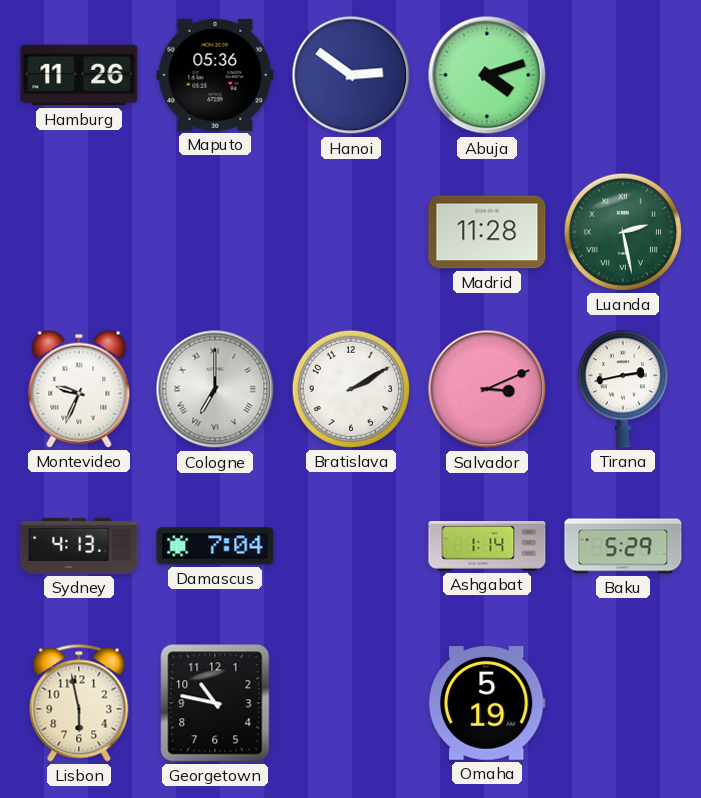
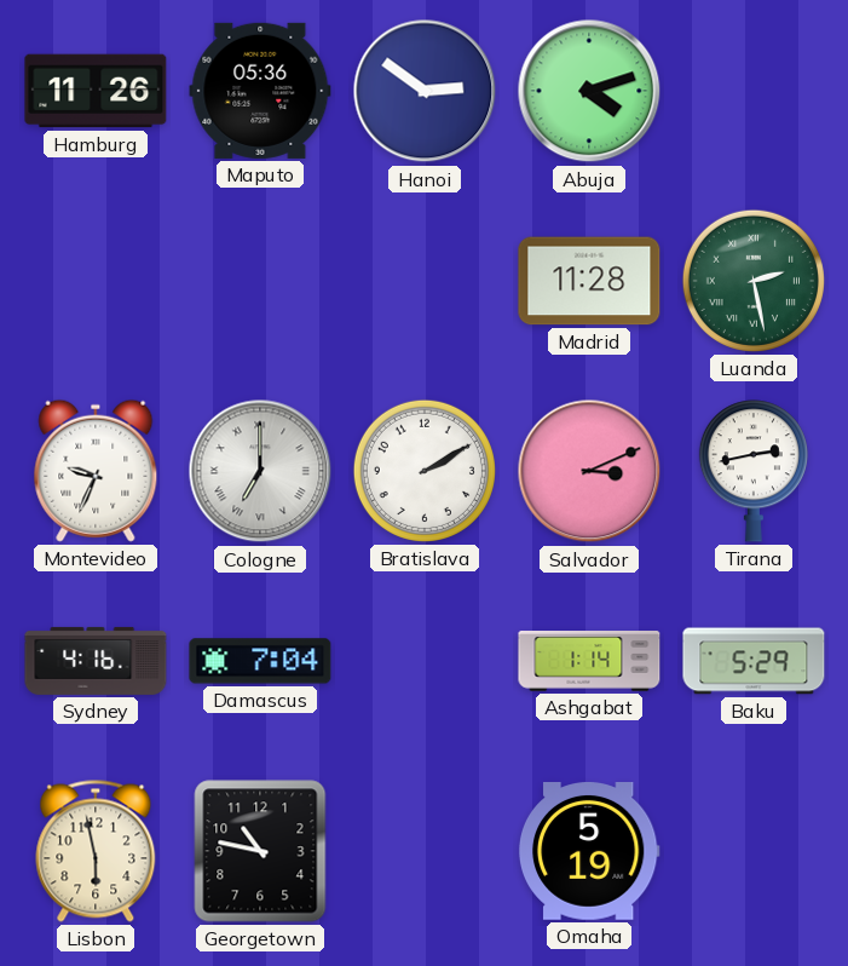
Sydney: 4:13 -> 4:16 (96, 661)
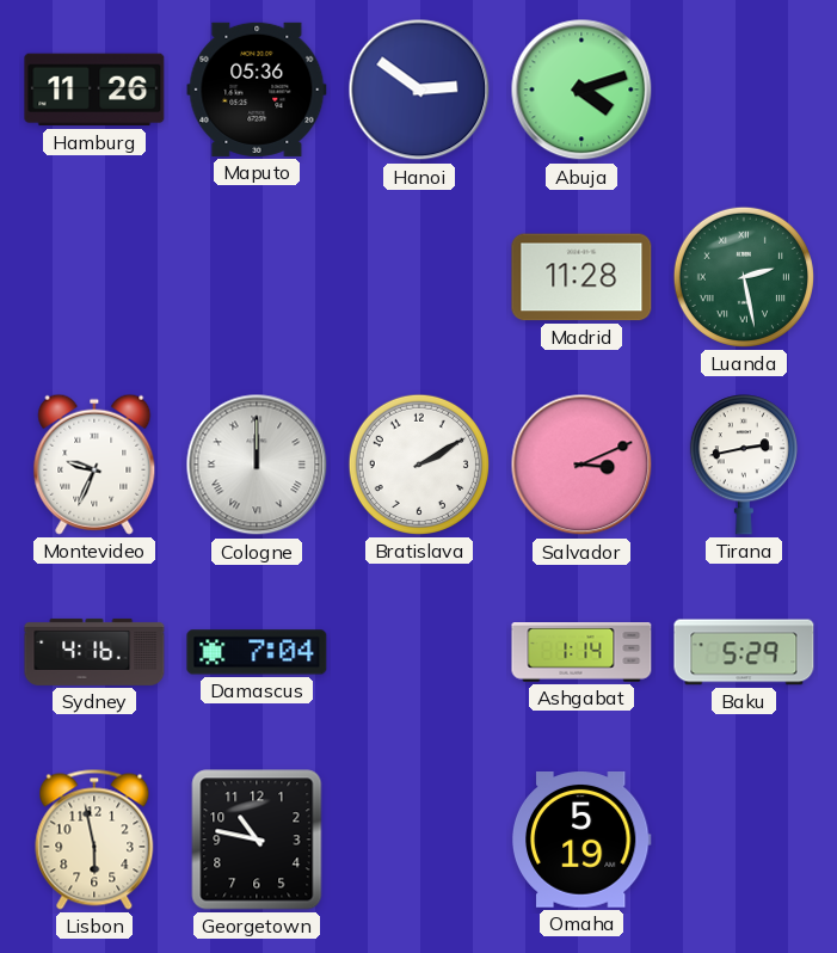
Cologne: 7:00 -> 12:00 (257, 465)
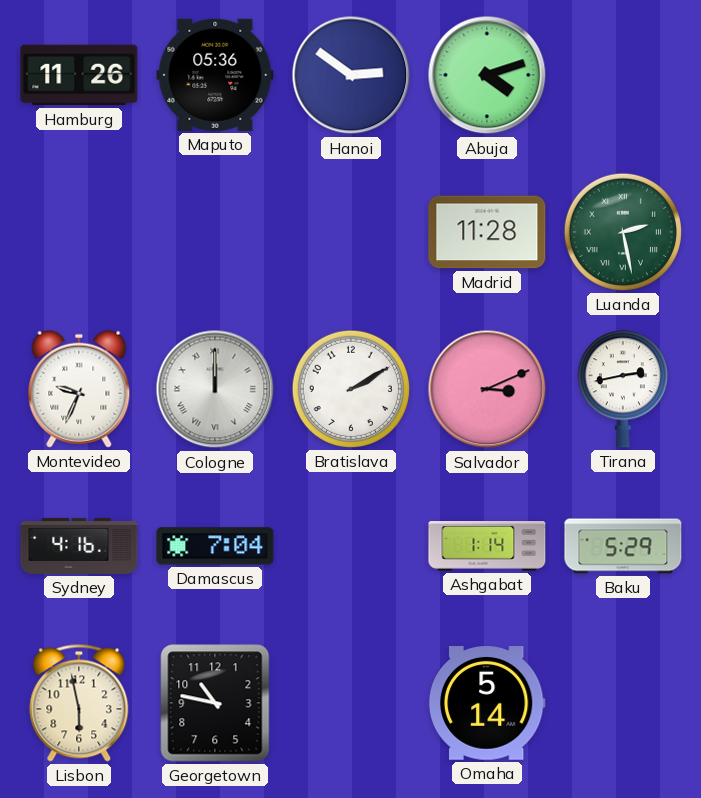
Omaha: 5:19 -> 5:14 (487, 704)
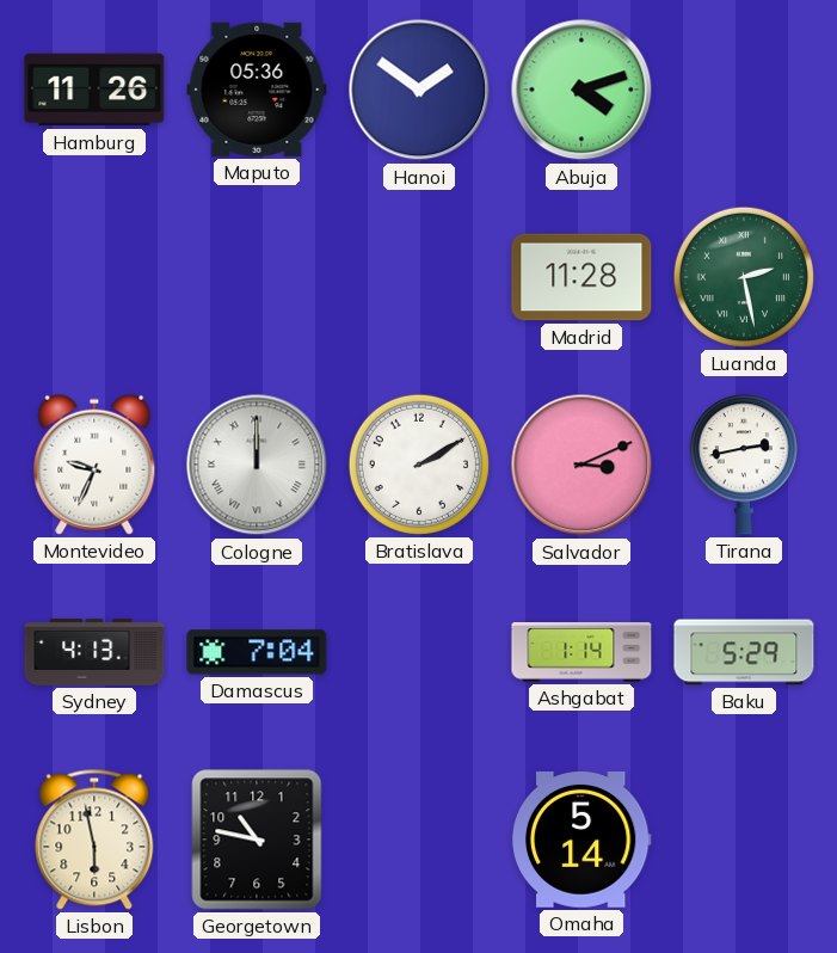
Hanoi: 2:51 -> 1:51 (419, 90)
Sydney: 4:16 -> 4:13 (94, 652)
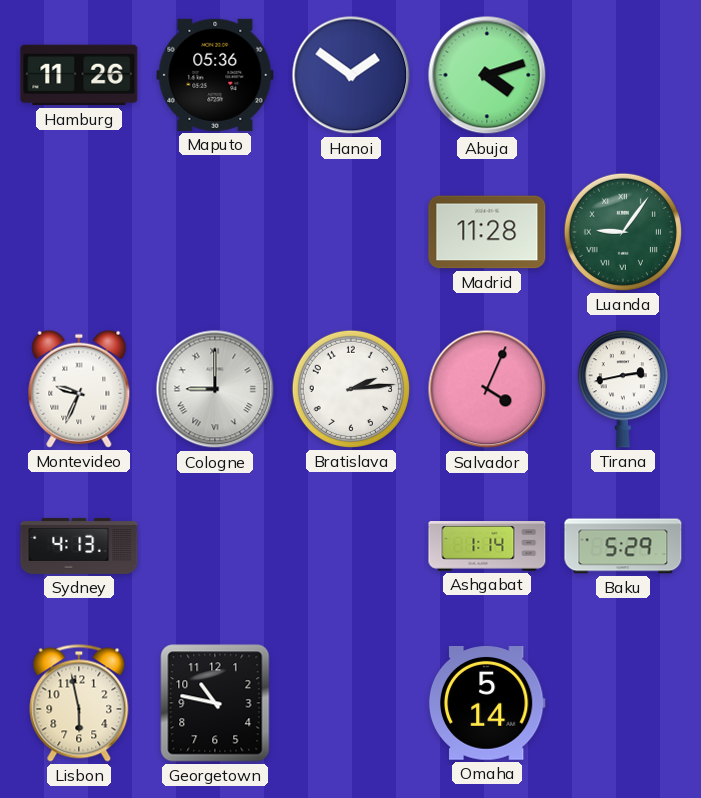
Luanda: 2:28 -> 9:06 (623, 232)
Cologne: 12:00 -> 9:00 (215, 389)
Bratislava: 2:10 -> 2:14 (351, 389)
Salvador: 3:11 -> 4:04 (487, 389)
Damascus: 7:04 -> none (257, 652)
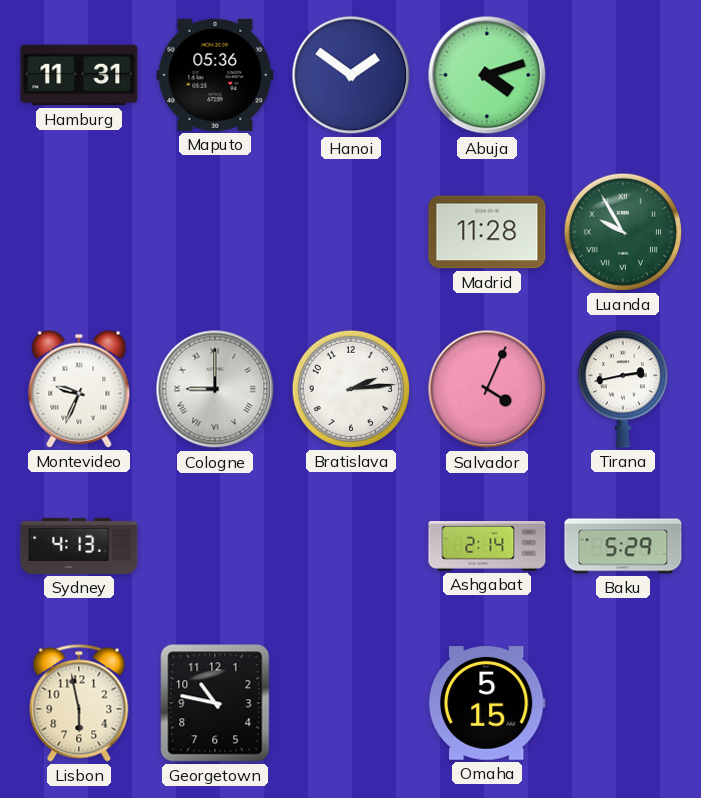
Hamburg: 11:26 -> 11:31 (79, 75)
Luanda: 9:06 -> 9:55 (623, 232)
Ashgabat: 1:14 -> 2:14 (487, 547)
Omaha: 5:14 -> 5:15 (487, 704)
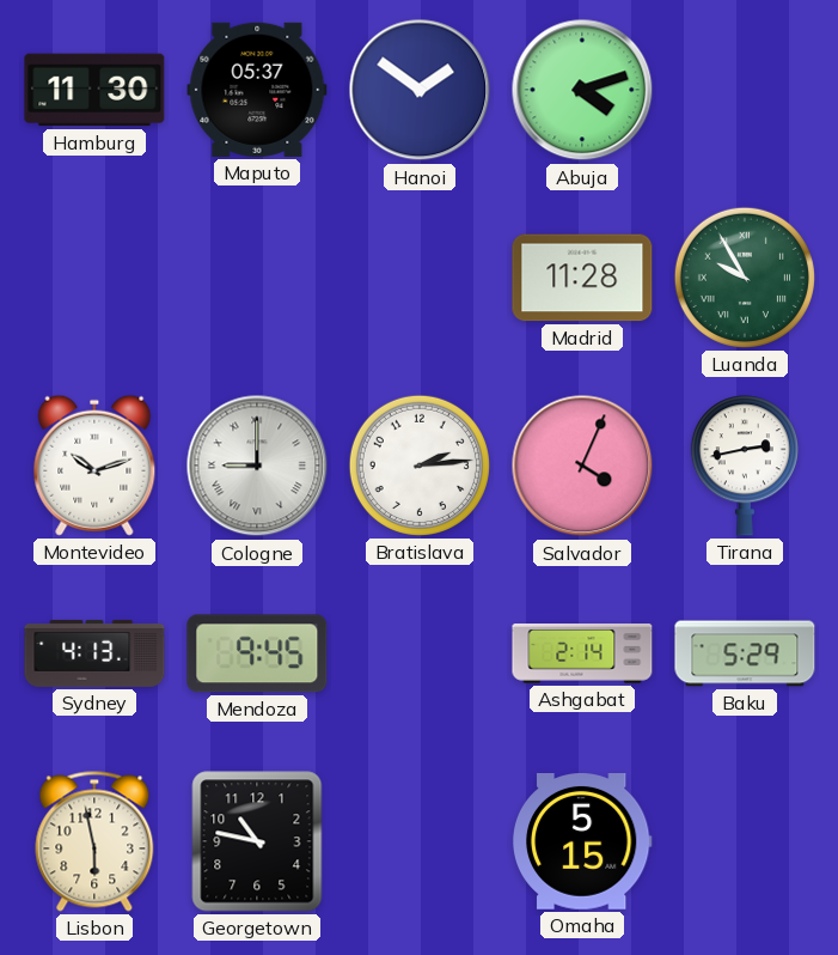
Hamburg: 11:31 -> 11:30 (94, 90)
Maputo: 05:36 -> 05:37 (257, 90)
Montevideo: 9:34 -> 10:12 (94, 466)
Mendoza: none -> 9:45 (257, 653)
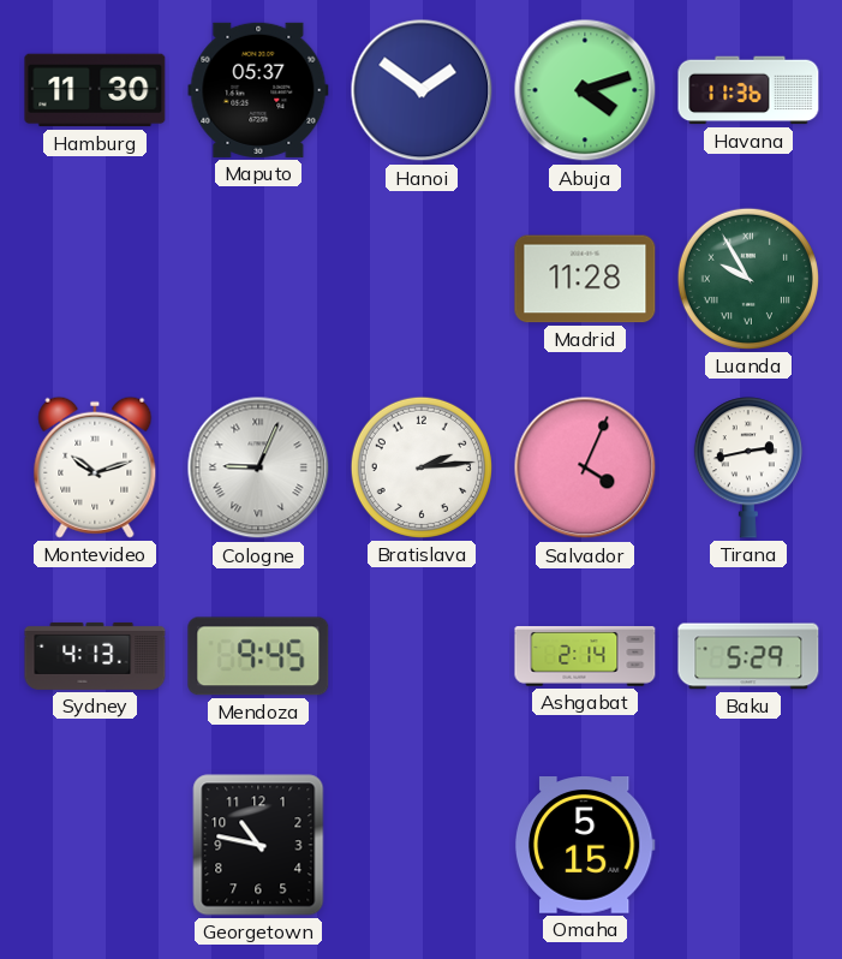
Havana: none -> 11:36 (748, 90)
Cologne: 9:00 -> 9:04 (258, 467)
Lisbon: 5:58 -> none (94, 841)
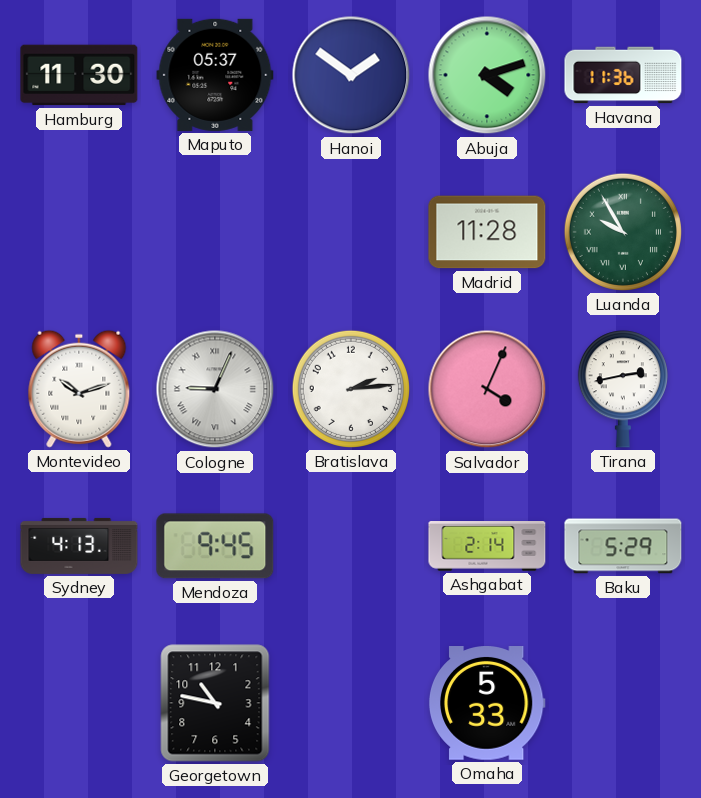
Omaha: 5:15 -> 5:33 (487, 704)
